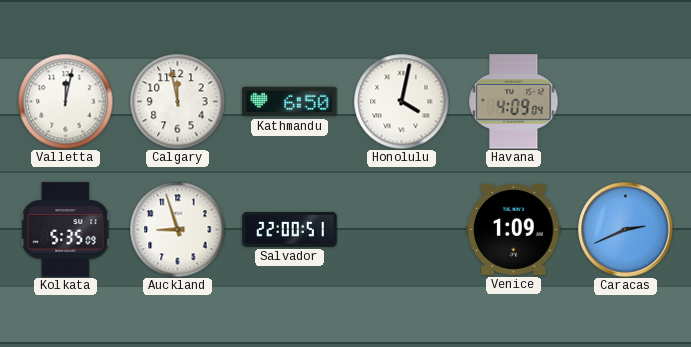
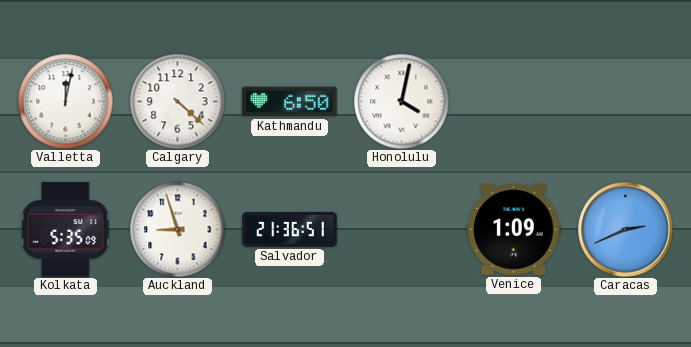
Calgary: 11:58 -> 4:22 (177, 101)
Havana: 4:09 -> none (514, 102)
Salvador: 22:00 -> 21:36 (290, 230)
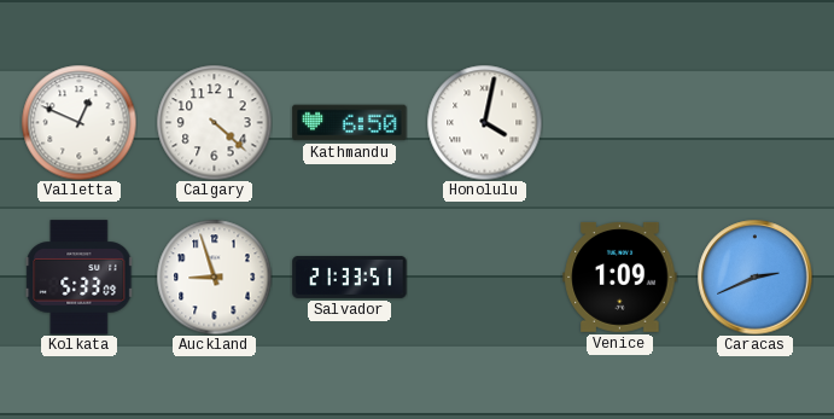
Valletta: 12:02 -> 12:49 (78, 122)
Kolkata: 5:35 -> 5:33 (80, 278)
Salvador: 21:36 -> 21:33 (350, 278)
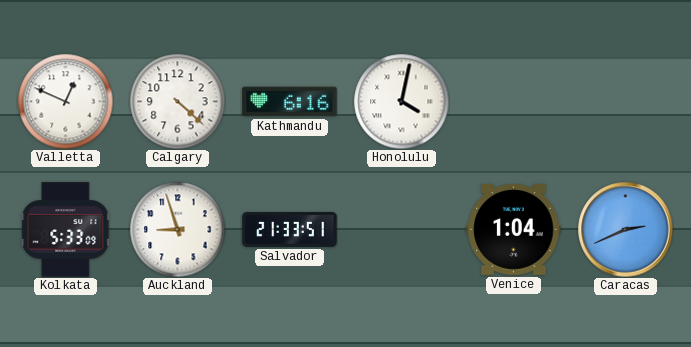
Kathmandu: 6:50 -> 6:16 (290, 102)
Venice: 1:09 -> 1:04 (514, 229)
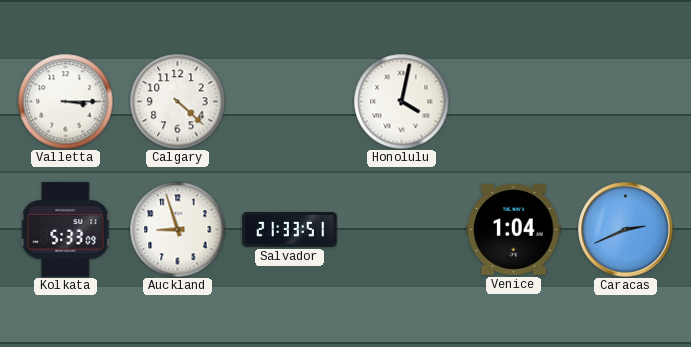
Valletta: 12:49 -> 3:15 (65, 101)
Kathmandu: 6:16 -> none (290, 102)
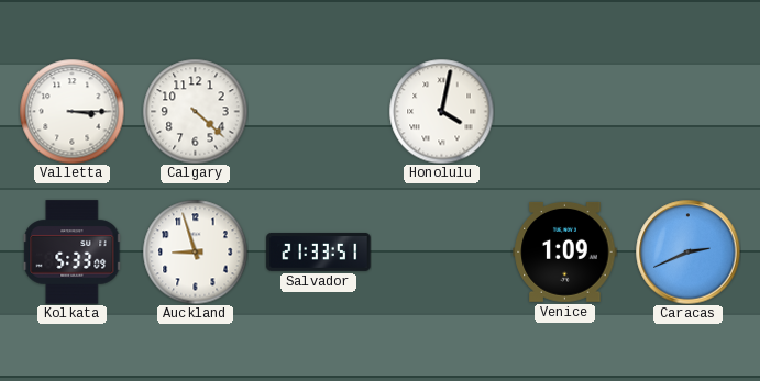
Venice: 1:04 -> 1:09 (565, 251)
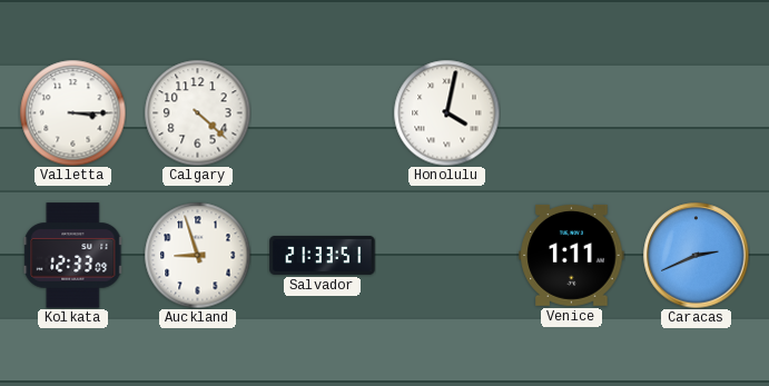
Kolkata: 5:33 -> 12:33 (73, 256)
Venice: 1:09 -> 1:11 (572, 255)
